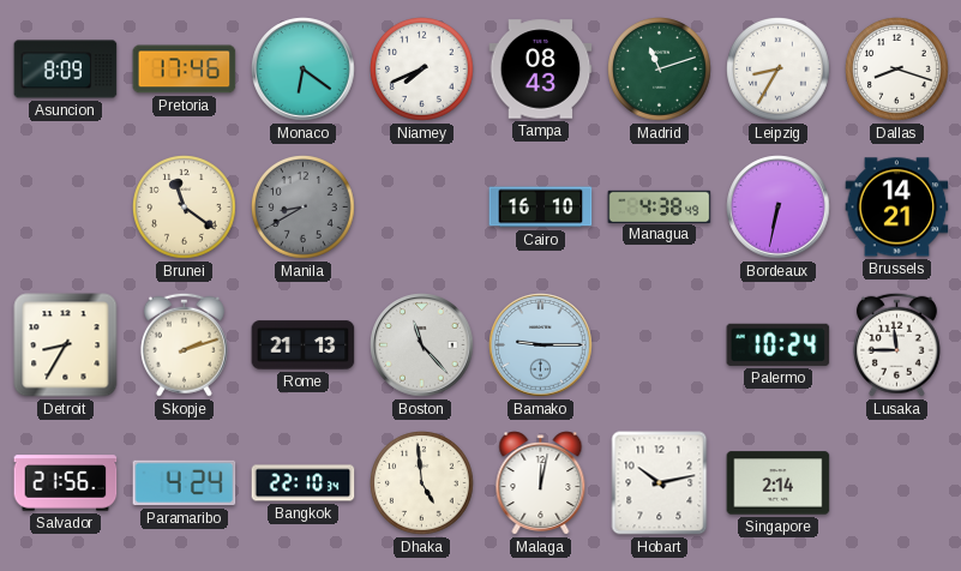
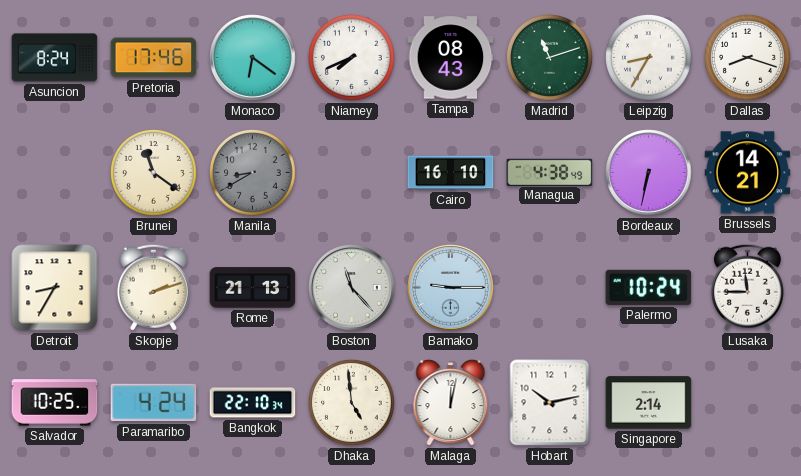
Asuncion: 8:09 -> 8:24 (55, 58)
Salvador: 21:56 -> 10:25 (55, 403)
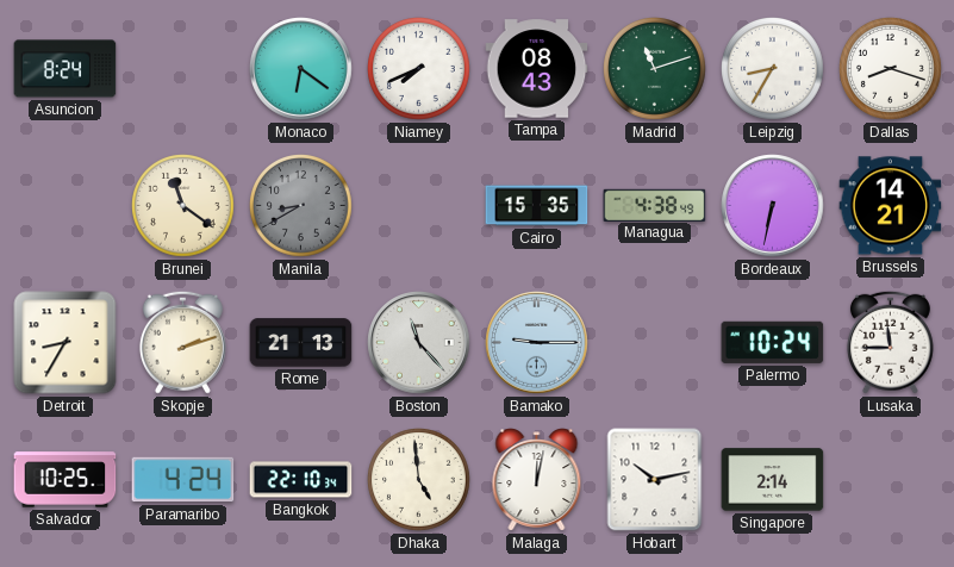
Pretoria: 17:46 -> none (154, 58)
Cairo: 16:10 -> 15:35 (537, 206)
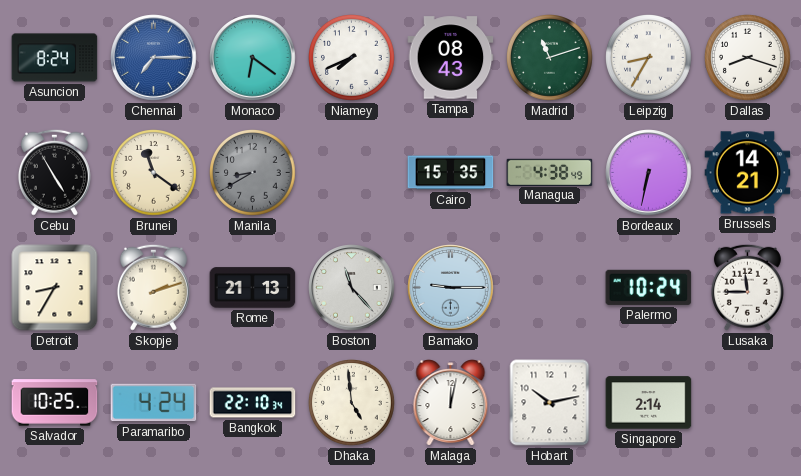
Chennai: none -> 7:15 (154, 58)
Cebu: none -> 4:55 (54, 172)
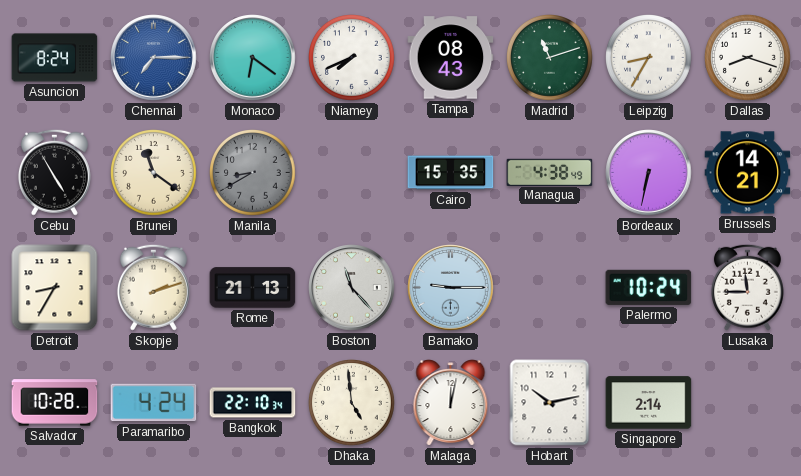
Salvador: 10:25 -> 10:28 (55, 403)
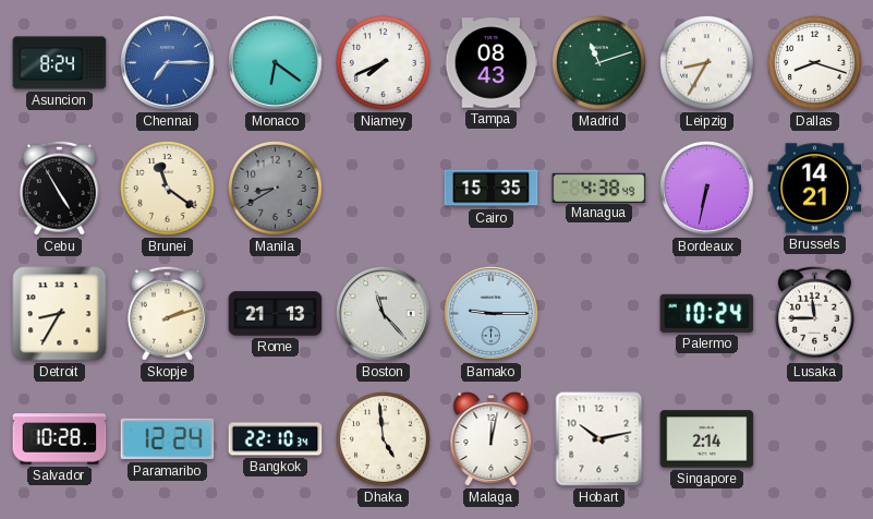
Paramaribo: 4:24 -> 12:24 (168, 439)
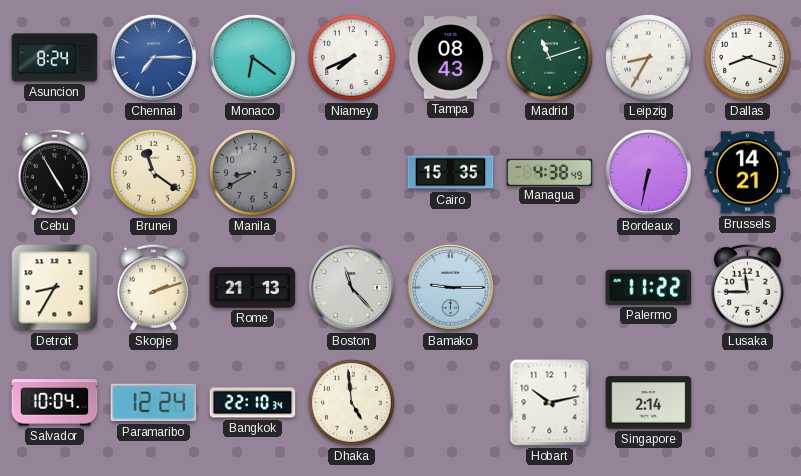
Palermo: 10:24 -> 11:22 (649, 287)
Salvador: 10:28 -> 10:04 (55, 403)
Malaga: 12:02 -> none (492, 439)
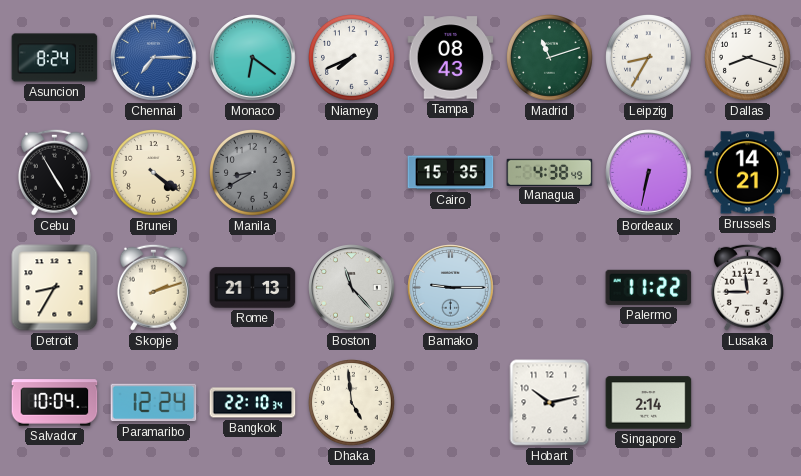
Brunei: 11:21 -> 4:21 (154, 173)
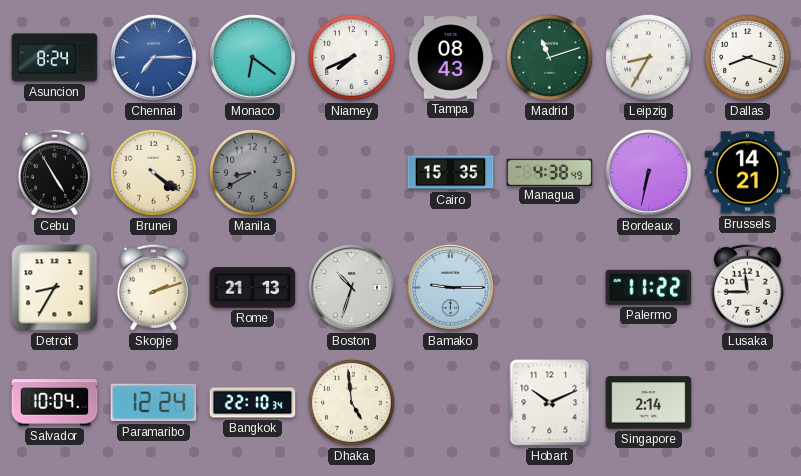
Boston: 11:23 -> 10:33 (352, 288)
Hobart: 10:13 -> 10:11 (550, 403)
